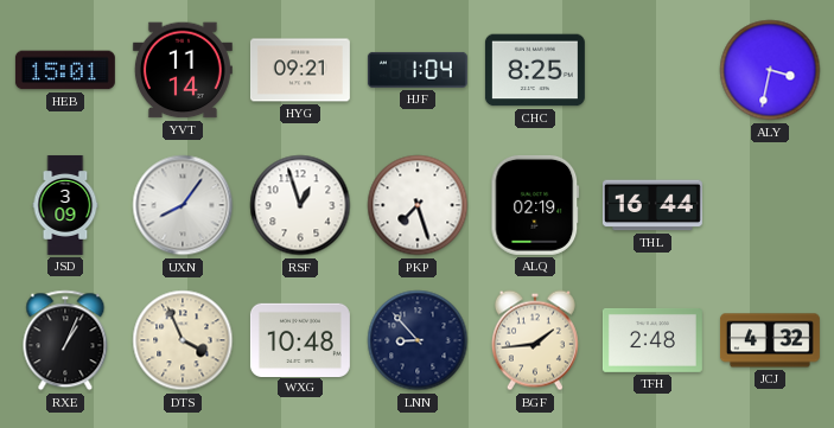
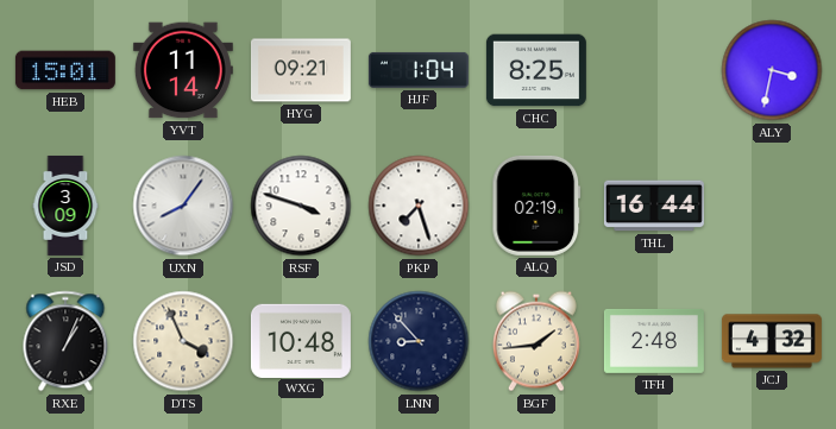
RSF: 12:57 -> 3:48 (301, 206)
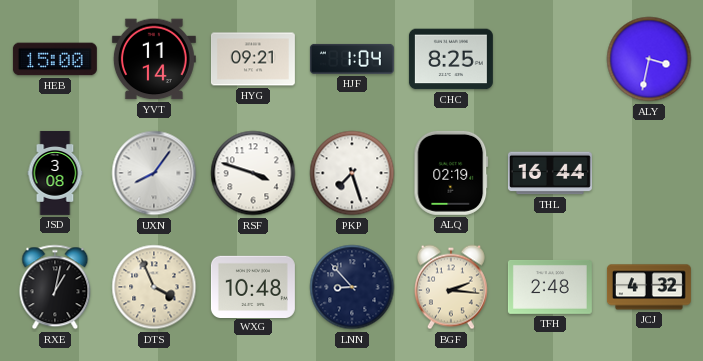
HEB: 15:01 -> 15:00 (55, 59)
JSD: 3:09 -> 3:08 (55, 173)
RXE: 1:04 -> 1:02 (55, 287)
BGF: 1:44 -> 2:16 (451, 287)
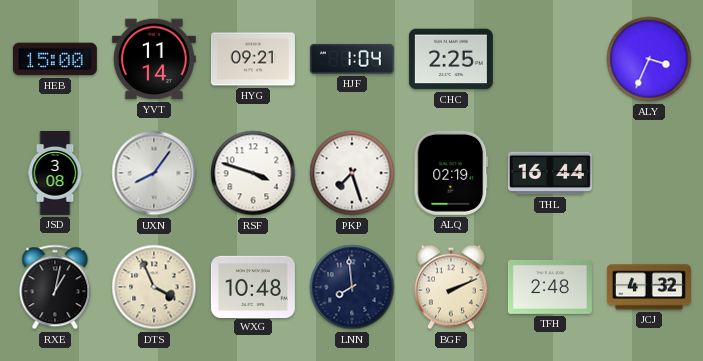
CHC: 8:25 -> 2:25 (451, 59)
ALY: 3:32 -> 3:34 (649, 59)
LNN: 8:53 -> 7:59 (352, 287)
BGF: 2:16 -> 2:11 (451, 287)
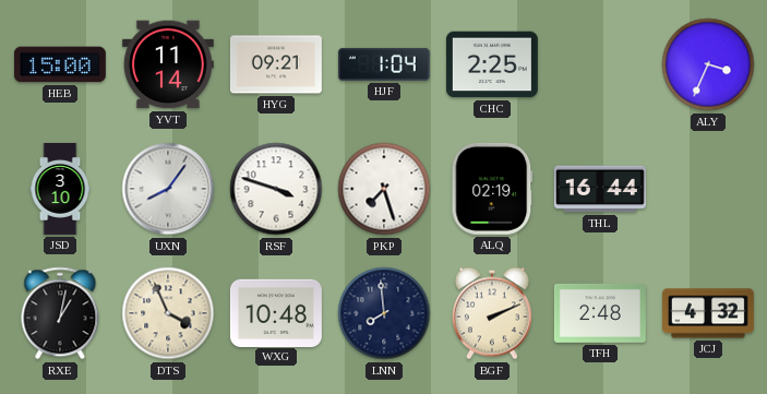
JSD: 3:08 -> 3:10 (60, 189)
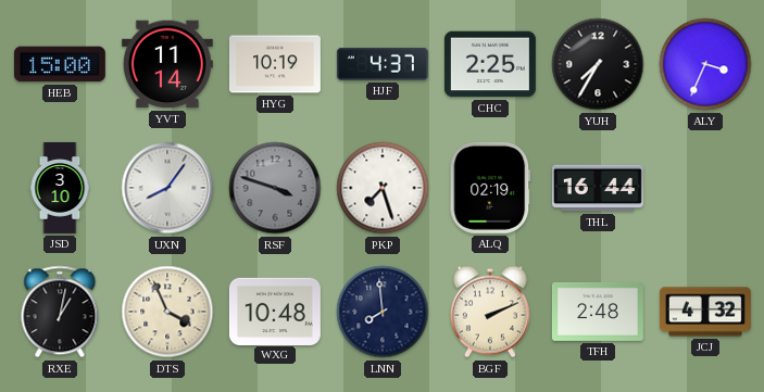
HYG: 09:21 -> 10:19 (275, 64)
HJF: 1:04 -> 4:37 (383, 64)
YUH: none -> 7:35 (598, 64)
RSF dial: white -> grey (275, 188)
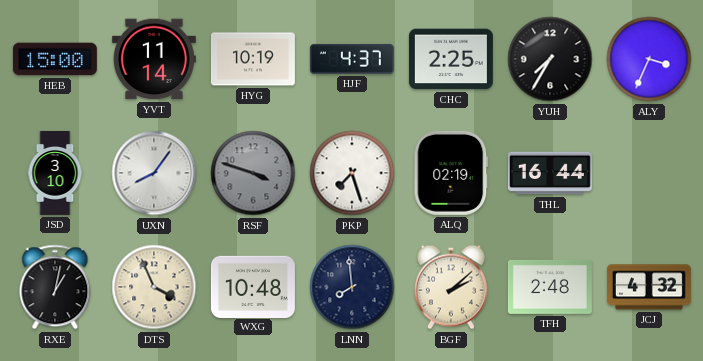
BGF: 2:11 -> 2:08 (451, 287)
